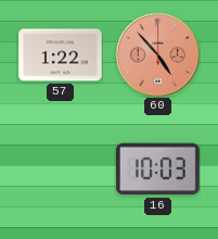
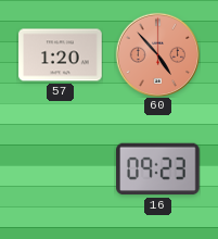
57: 1:22 -> 1:20 (61, 55)
16: 10:03 -> 09:23 (158, 169)
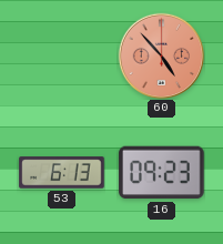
57: 1:20 -> none (61, 55)
53: none -> 6:13 (62, 173)
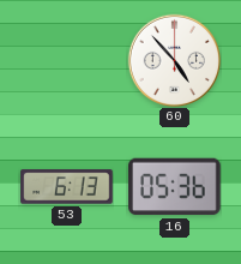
60 dial: salmon -> white (174, 60)
16: 09:23 -> 05:36 (175, 187)
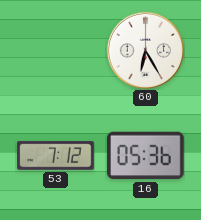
60: 4:53 -> 6:25 (145, 50)
53: 6:13 -> 7:12 (56, 156)
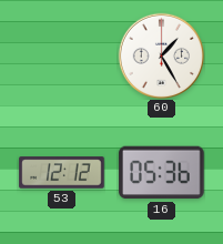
60: 6:25 -> 1:25 (161, 55)
53: 7:12 -> 12:12 (62, 173)
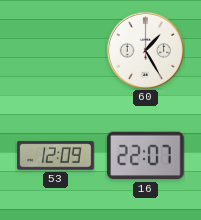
53: 12:12 -> 12:09 (56, 156)
16: 05:36 -> 22:07 (146, 156)
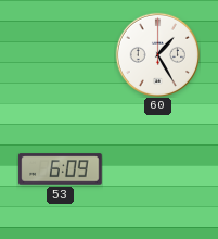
53: 12:09 -> 6:09 (61, 169)
16: 22:07 -> none (146, 156)
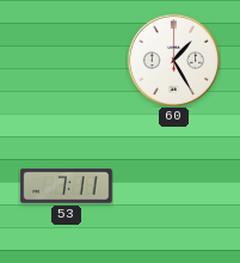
53: 6:09 -> 7:11 (67, 186)
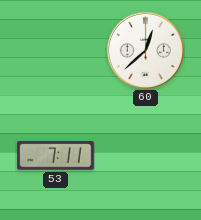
60: 1:25 -> 12:38 (145, 50)
